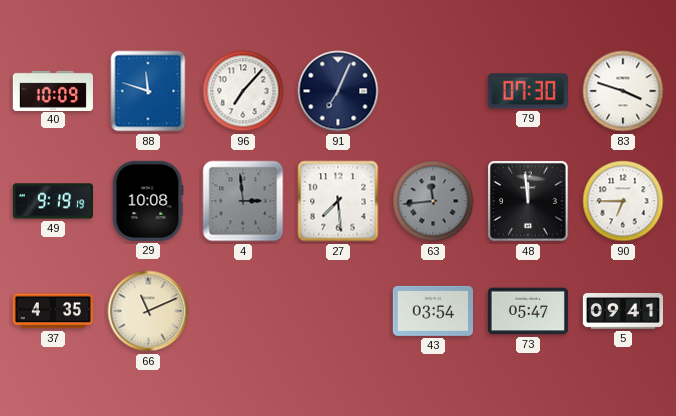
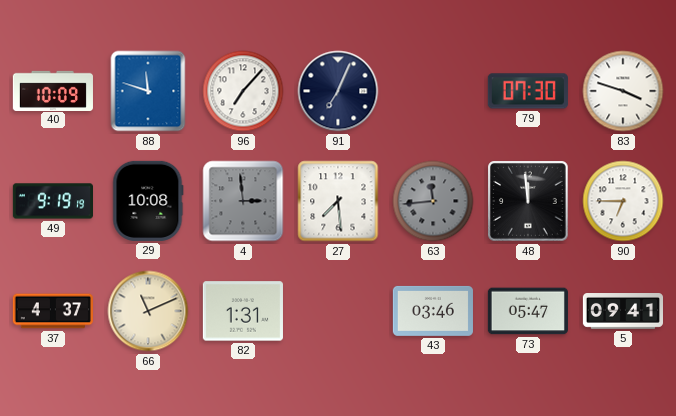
37: 4:35 -> 4:37 (53, 311)
82: none -> 1:31 (243, 311)
43: 03:54 -> 03:46 (433, 311)
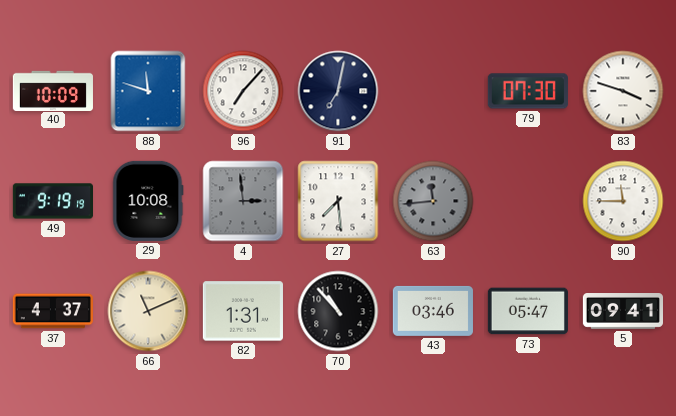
91: 7:04 -> 7:02 (338, 91)
48: 11:59 -> none (529, 202)
90: 6:45 -> 11:45 (623, 201)
70: none -> 10:53 (338, 311)
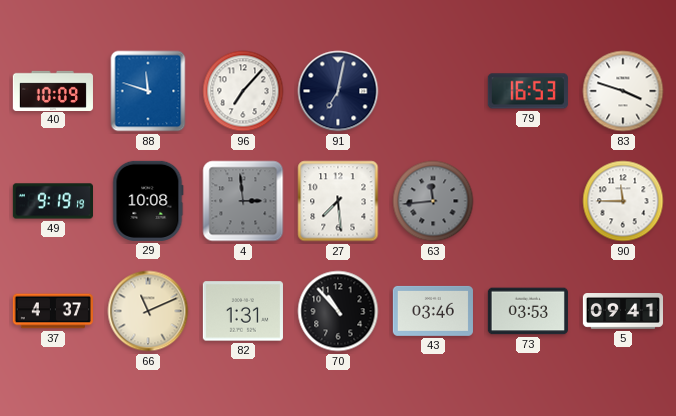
79: 07:30 -> 16:53 (528, 91)
73: 05:47 -> 03:53 (528, 311)
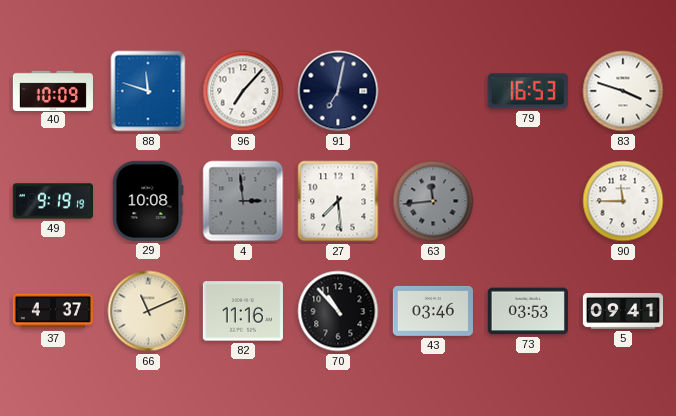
82: 1:31 -> 11:16 (243, 311)
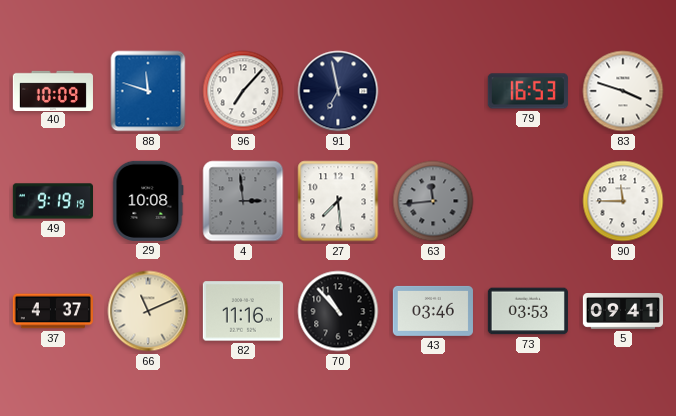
91: 7:02 -> 6:58 (338, 91)
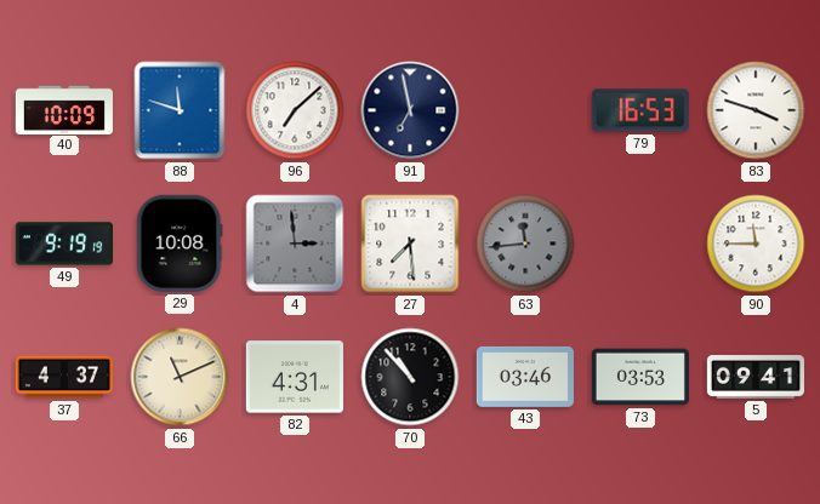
96: 7:07 -> 7:08 (295, 110)
82: 11:16 -> 4:31 (295, 377)
